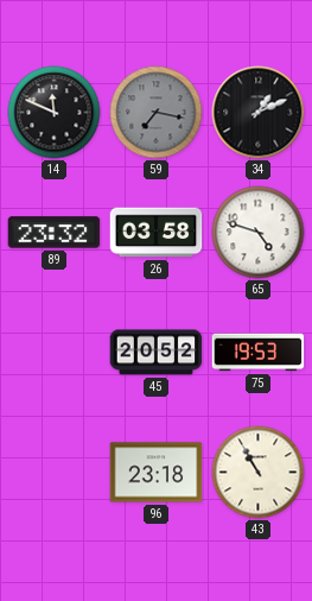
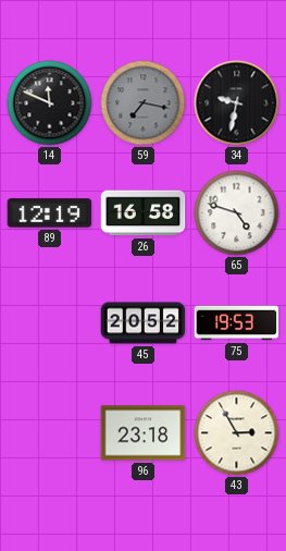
34: 1:11 -> 9:32 (237, 103)
89: 23:32 -> 12:19 (50, 213)
26: 03:58 -> 16:58 (144, 213)
43: 10:55 -> 2:55 (237, 433)
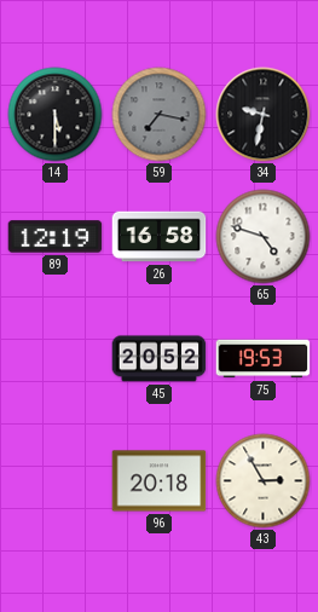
14: 11:49 -> 5:30 (56, 115)
96: 23:18 -> 20:18 (160, 481)
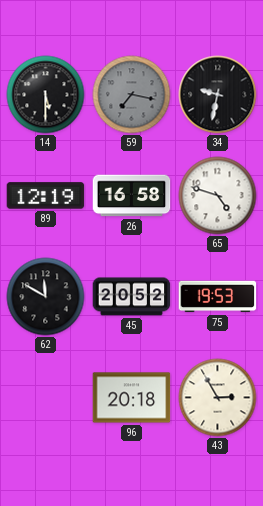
62: none -> 11:50 (46, 297)
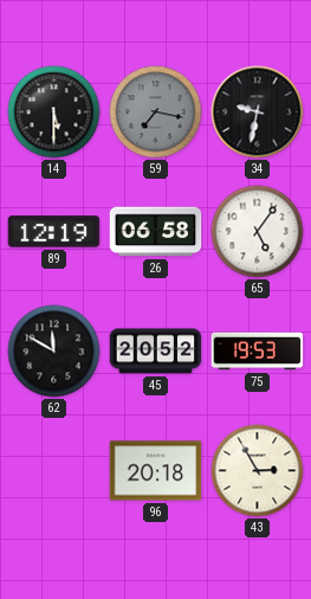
26: 16:58 -> 06:58 (156, 232)
65: 4:48 -> 5:06 (258, 232)
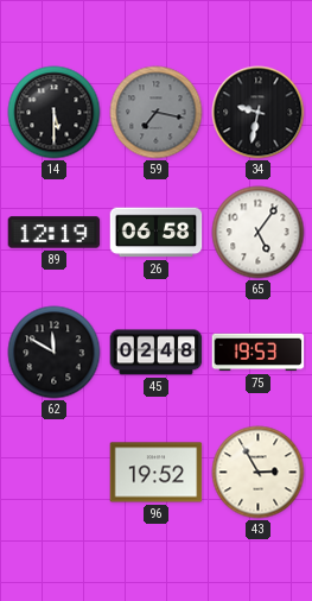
45: 20:52 -> 02:48 (157, 353)
96: 20:18 -> 19:52 (157, 473)
